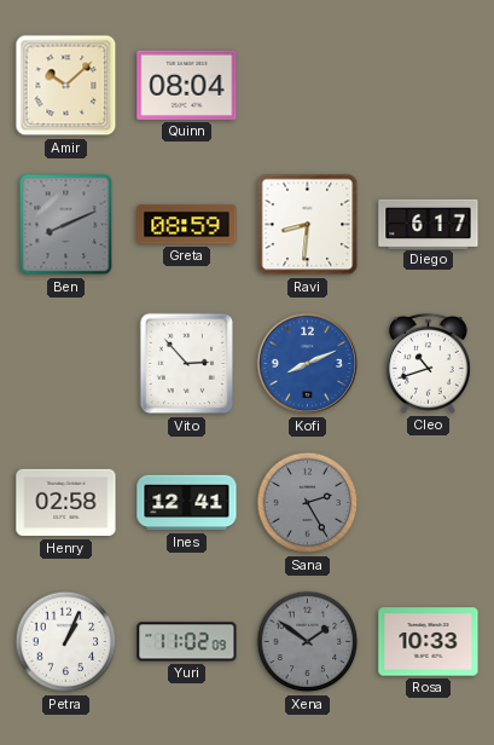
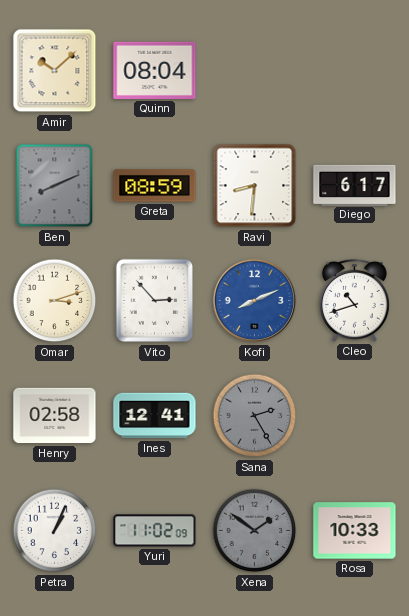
Omar: none -> 3:12 (55, 301)
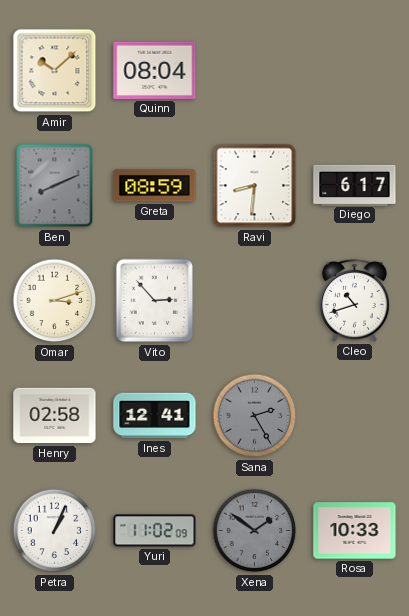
Kofi: 8:11 -> none (255, 301)
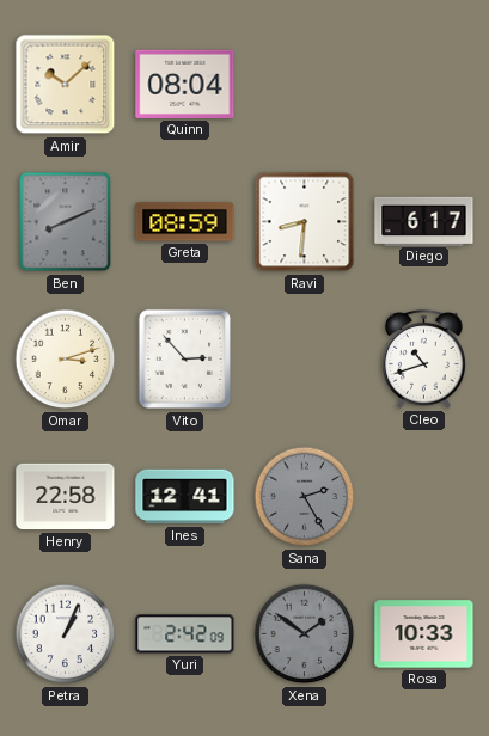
Henry: 02:58 -> 22:58 (66, 497)
Yuri: 11:02 -> 2:42 (185, 634)
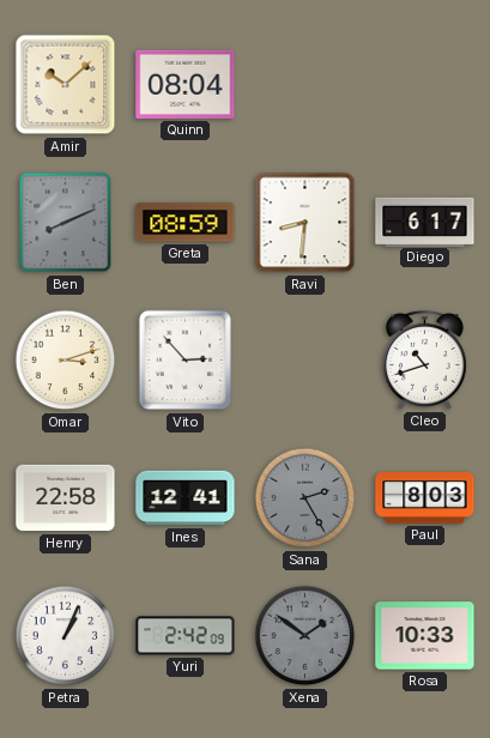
Paul: none -> 8:03 (425, 498)
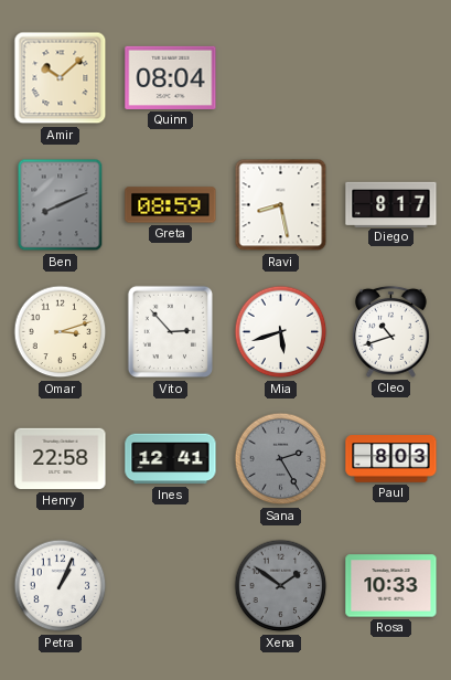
Ravi: 8:31 -> 8:28 (281, 205)
Diego: 6:17 -> 8:17 (391, 204)
Mia: none -> 5:42 (281, 332)
Yuri: 2:42 -> none (186, 636)
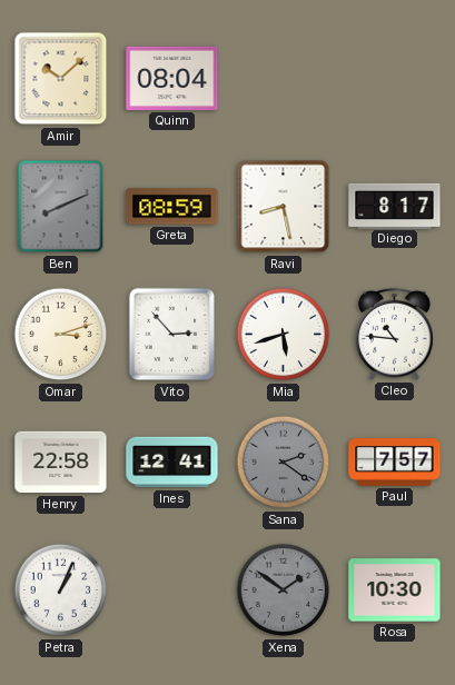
Cleo: 10:42 -> 10:46 (394, 334)
Sana: 2:25 -> 2:21 (284, 463)
Paul: 8:03 -> 7:57 (395, 463)
Rosa: 10:33 -> 10:30 (395, 590)
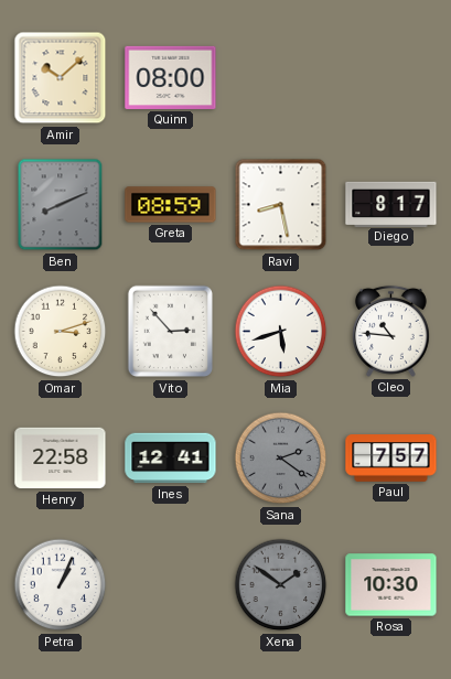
Quinn: 08:04 -> 08:00 (171, 77)
